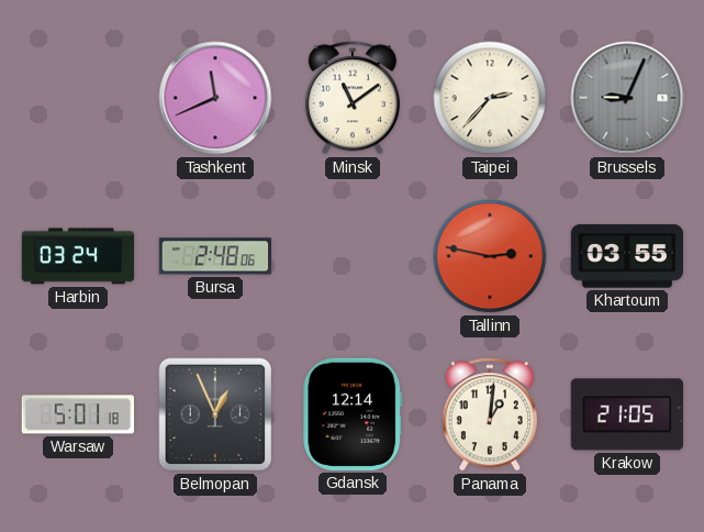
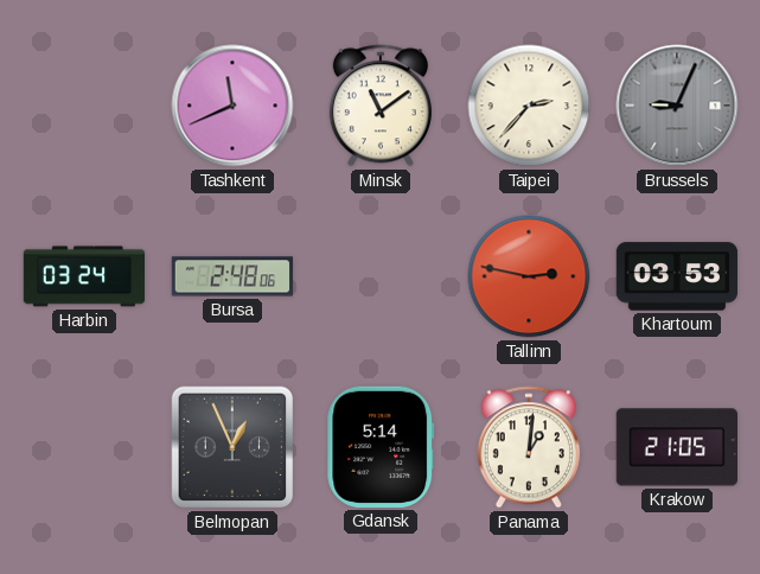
Khartoum: 03:55 -> 03:53 (676, 276)
Warsaw: 5:01 -> none (77, 414)
Gdansk: 12:14 -> 5:14 (381, 447)
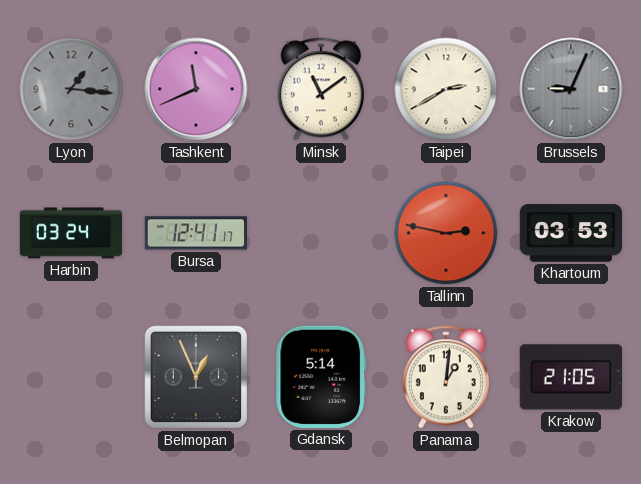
Lyon: none -> 1:16 (71, 89)
Taipei: 2:37 -> 2:40 (446, 89)
Bursa: 2:48 -> 12:41 (196, 233)
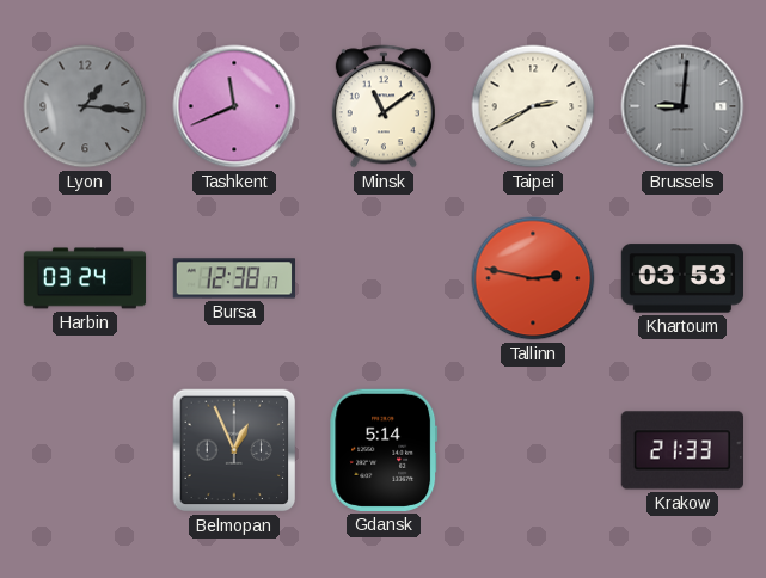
Brussels: 9:04 -> 9:01 (682, 106)
Bursa: 12:41 -> 12:38 (234, 278)
Panama: 1:01 -> none (446, 377)
Krakow: 21:05 -> 21:33 (681, 450)
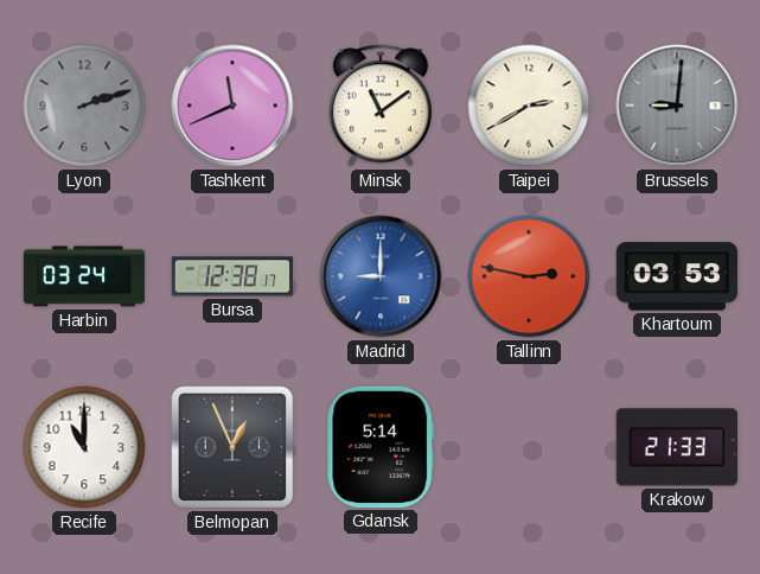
Lyon: 1:16 -> 2:12 (84, 106)
Madrid: none -> 9:00 (381, 276)
Recife: none -> 11:00 (84, 447)
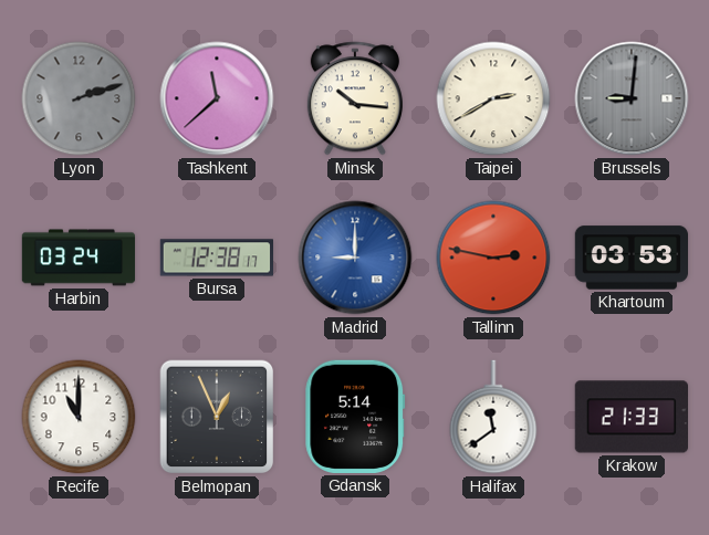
Tashkent: 11:41 -> 11:38 (217, 98)
Minsk: 11:09 -> 10:16 (355, 98)
Halifax: none -> 11:39 (493, 417)
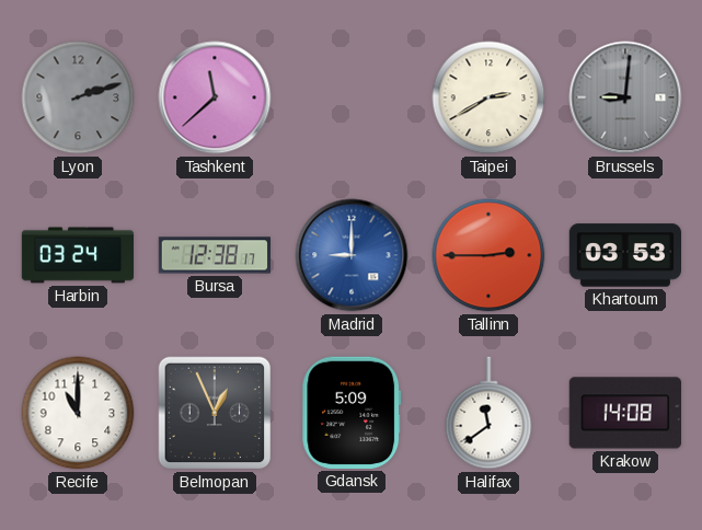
Minsk: 10:16 -> none (355, 98)
Tallinn: 2:47 -> 2:45 (488, 255)
Gdansk: 5:14 -> 5:09 (352, 413)
Krakow: 21:33 -> 14:08 (624, 413)
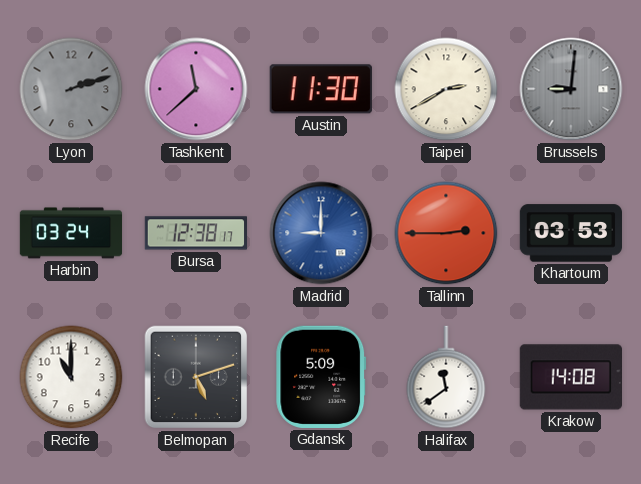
Austin: none -> 11:30 (321, 89)
Belmopan: 12:56 -> 5:12 (196, 377)
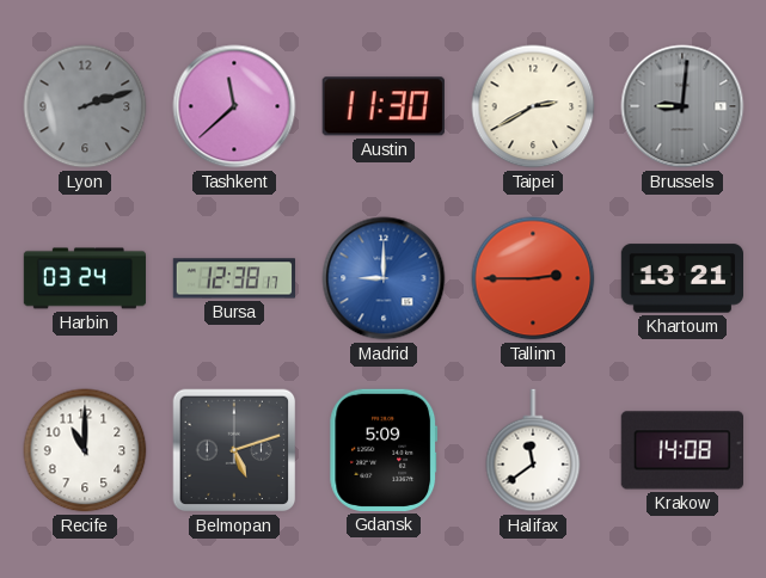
Khartoum: 03:53 -> 13:21 (681, 278)
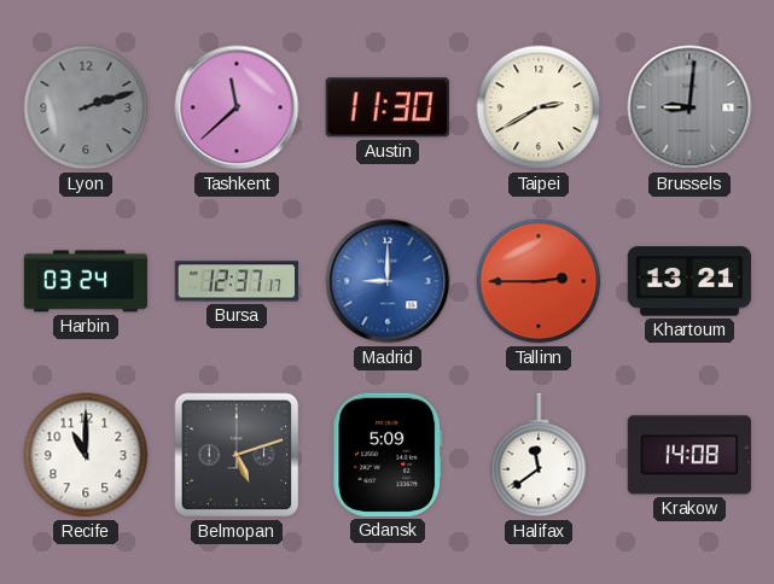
Bursa: 12:38 -> 12:37 (237, 281)
